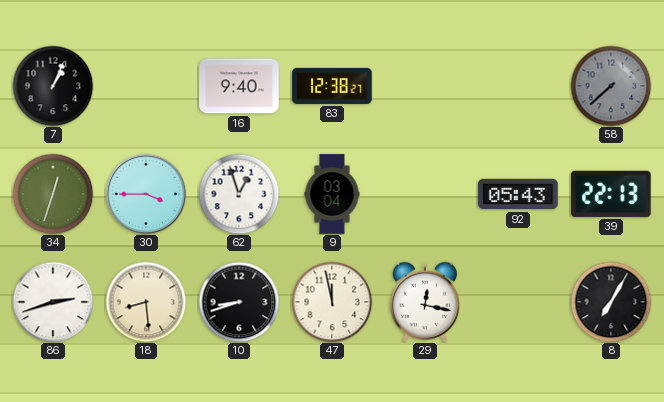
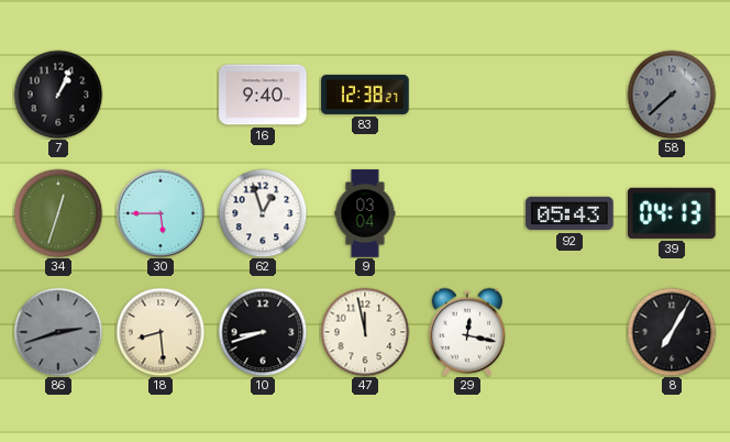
30: 3:45 -> 5:45 (161, 213)
39: 22:13 -> 04:13 (673, 213)
86 dial: white -> grey (58, 332)
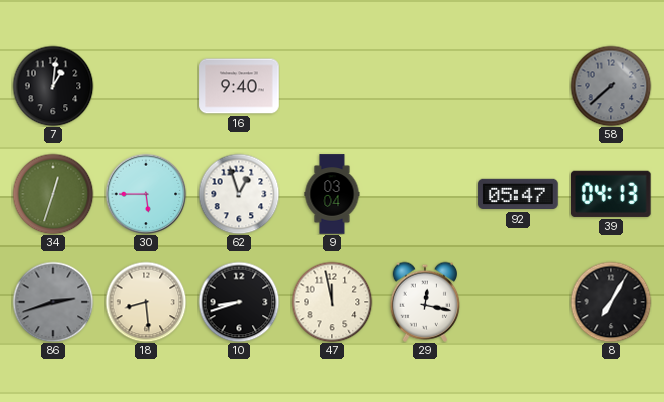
7: 1:04 -> 1:01 (53, 86)
83: 12:38 -> none (365, 95)
92: 05:43 -> 05:47 (518, 194)
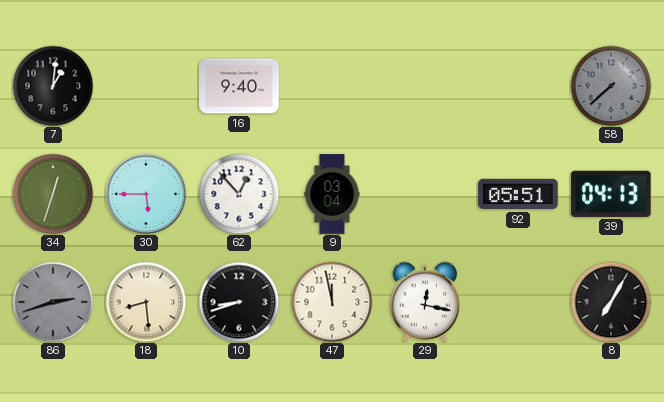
62: 12:57 -> 12:53 (239, 194)
92: 05:47 -> 05:51 (518, 194)
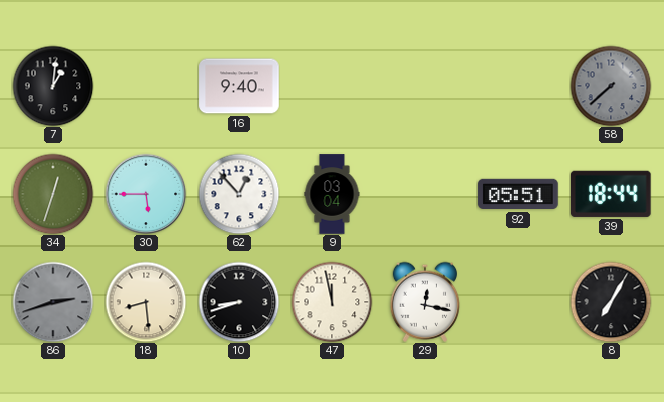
39: 04:13 -> 18:44 (612, 194)
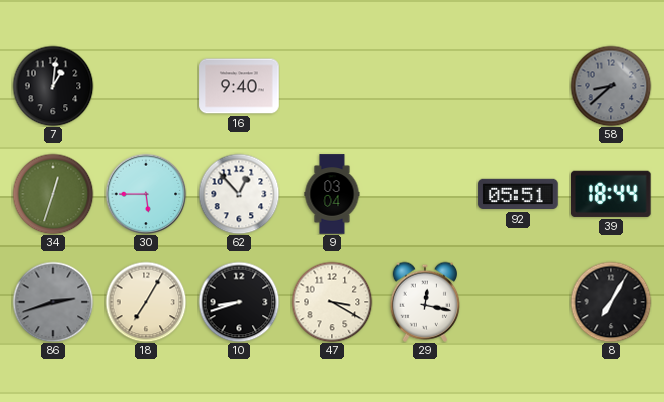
58: 7:38 -> 8:38 (611, 86)
18: 8:29 -> 7:05 (146, 302)
47: 11:58 -> 3:20 (332, 302)
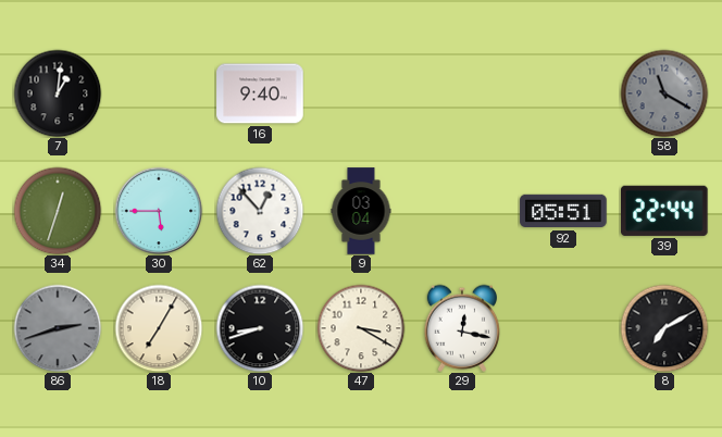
58: 8:38 -> 11:20 (664, 93)
39: 18:44 -> 22:44 (665, 211)
8: 7:05 -> 7:10 (664, 328)
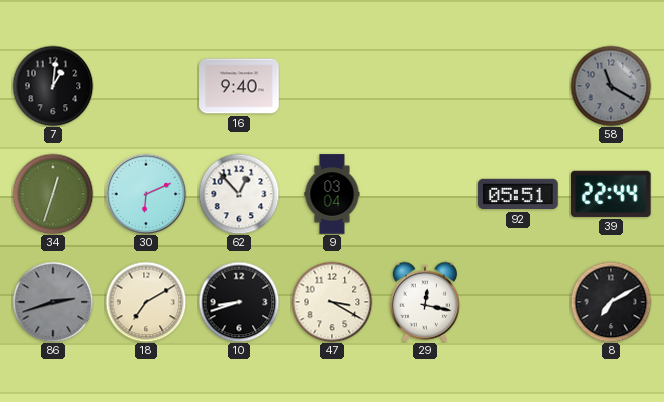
30: 5:45 -> 6:11 (146, 194)
18: 7:05 -> 7:10 (146, 302)
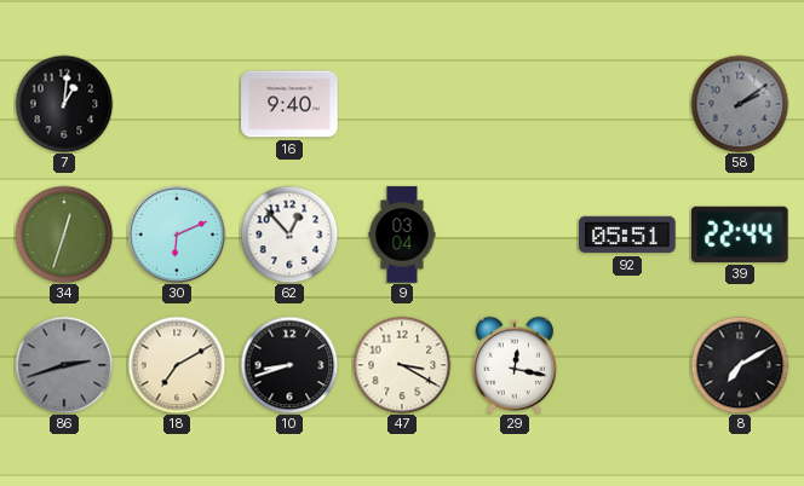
58: 11:20 -> 2:09 (740, 104)
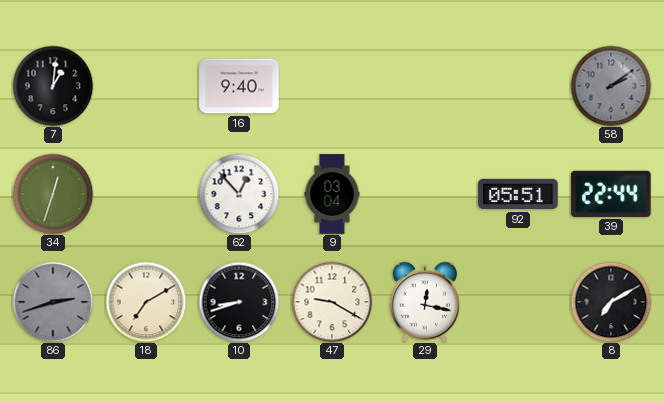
30: 6:11 -> none (177, 235)
47: 3:20 -> 9:20 (332, 302)
